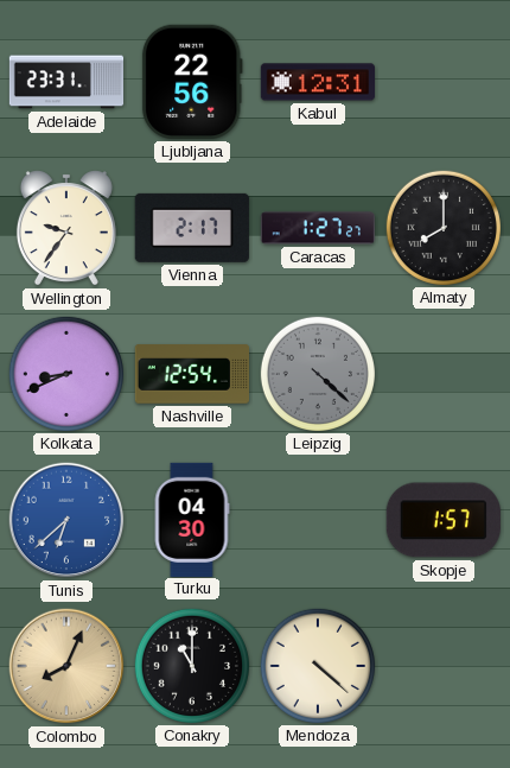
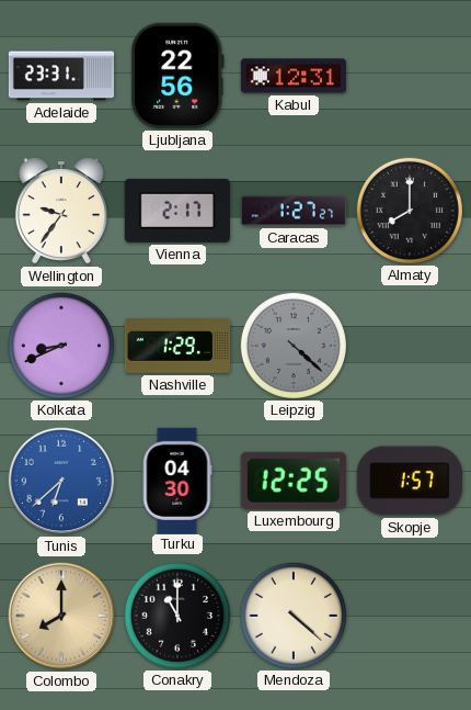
Nashville: 12:54 -> 1:29 (176, 346)
Luxembourg: none -> 12:25 (294, 481)
Colombo: 8:04 -> 8:00 (61, 616)
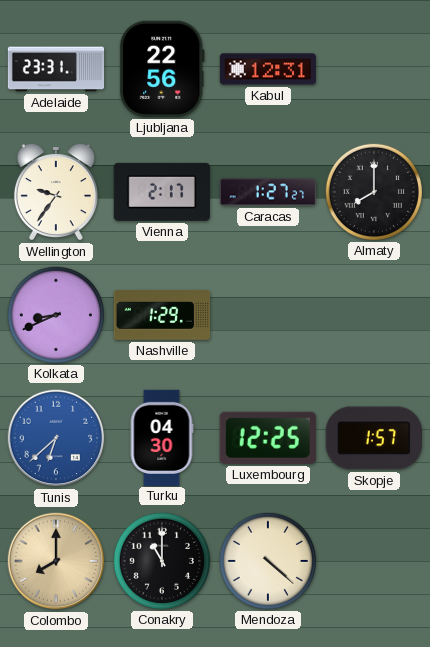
Leipzig: 4:22 -> none (292, 345)
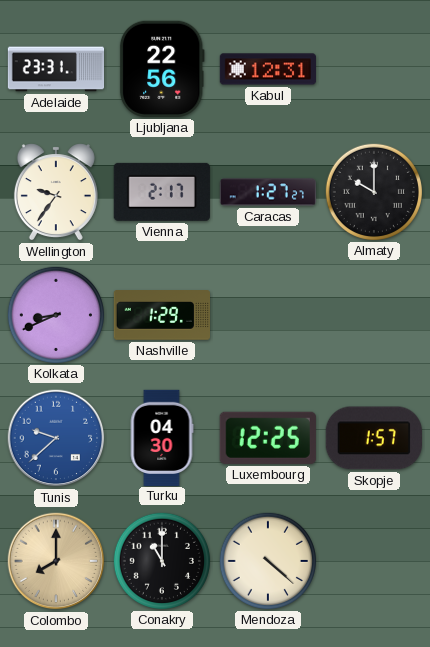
Almaty: 8:00 -> 10:00 (373, 191)
Tunis: 6:38 -> 9:38 (56, 438)
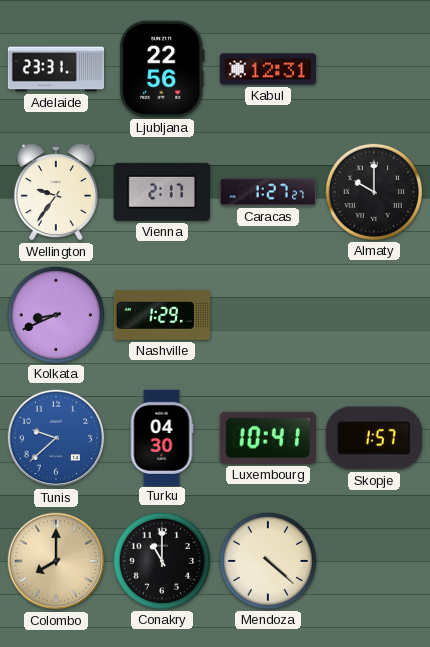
Luxembourg: 12:25 -> 10:41 (268, 438)
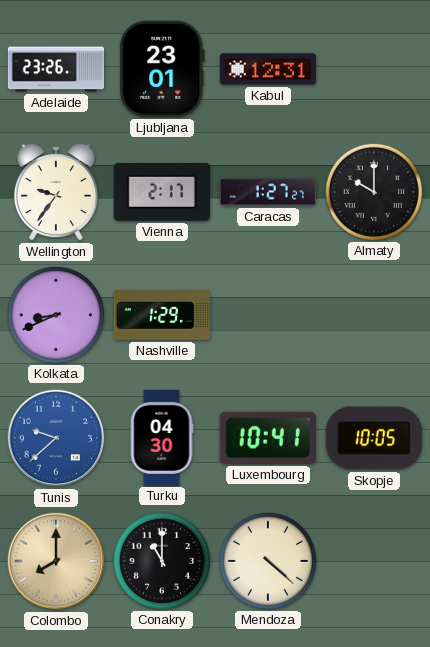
Adelaide: 23:31 -> 23:26 (56, 69)
Ljubljana: 22:56 -> 23:01 (162, 69)
Skopje: 1:57 -> 10:05 (374, 438)
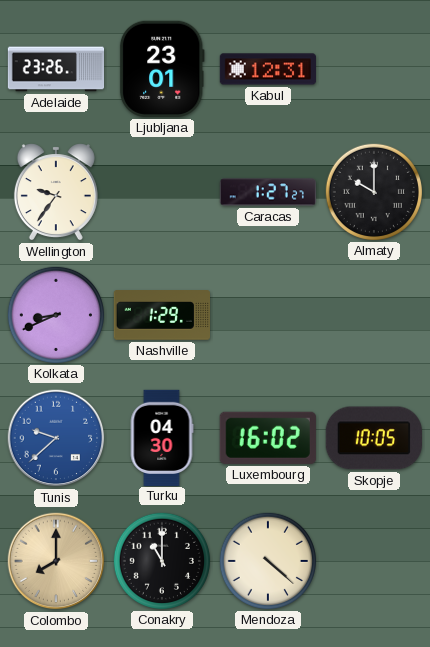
Vienna: 2:17 -> none (162, 192)
Luxembourg: 10:41 -> 16:02 (268, 438)
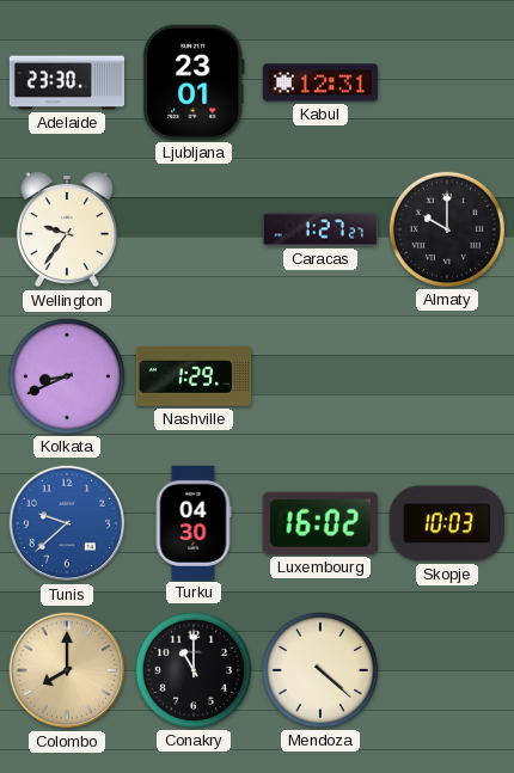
Adelaide: 23:26 -> 23:30 (67, 82)
Skopje: 10:05 -> 10:03 (447, 523)
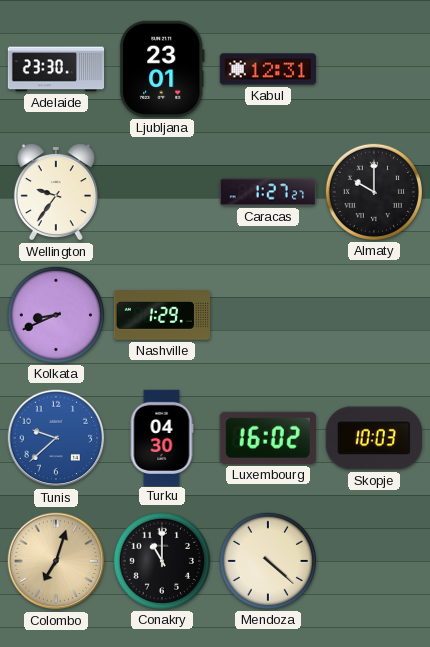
Colombo: 8:00 -> 7:03 (56, 561)
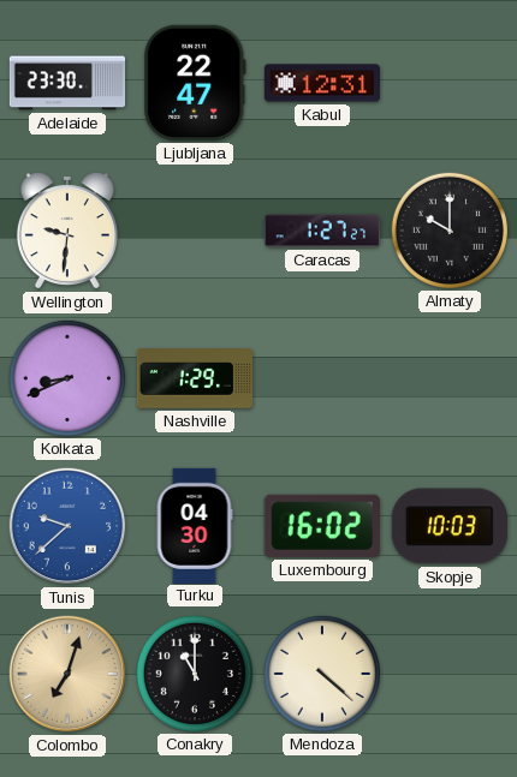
Ljubljana: 23:01 -> 22:47 (195, 83)
Wellington: 9:36 -> 9:31 (67, 231)
